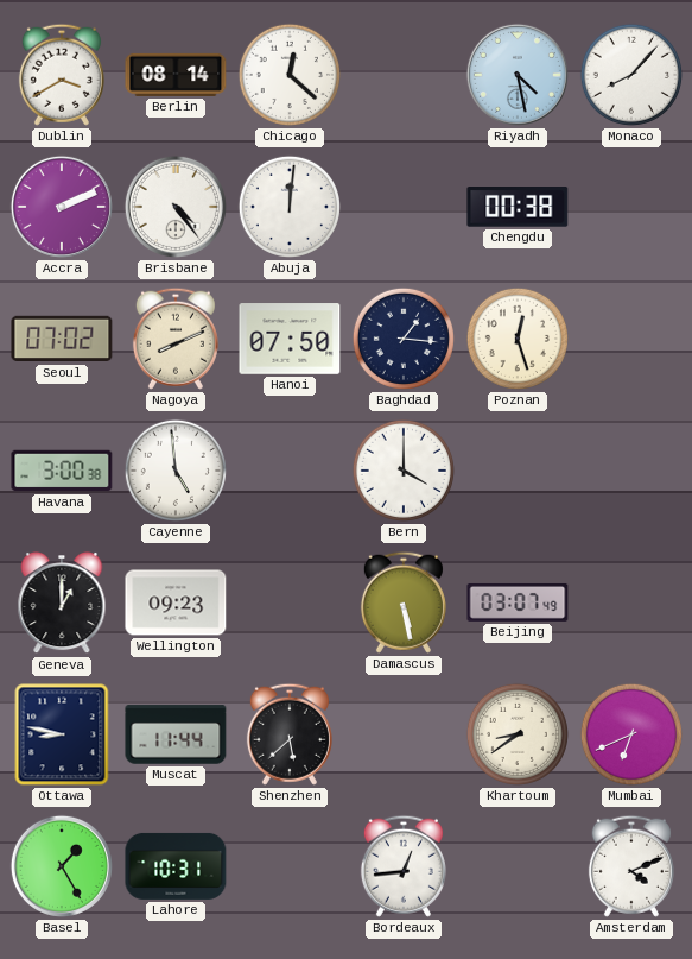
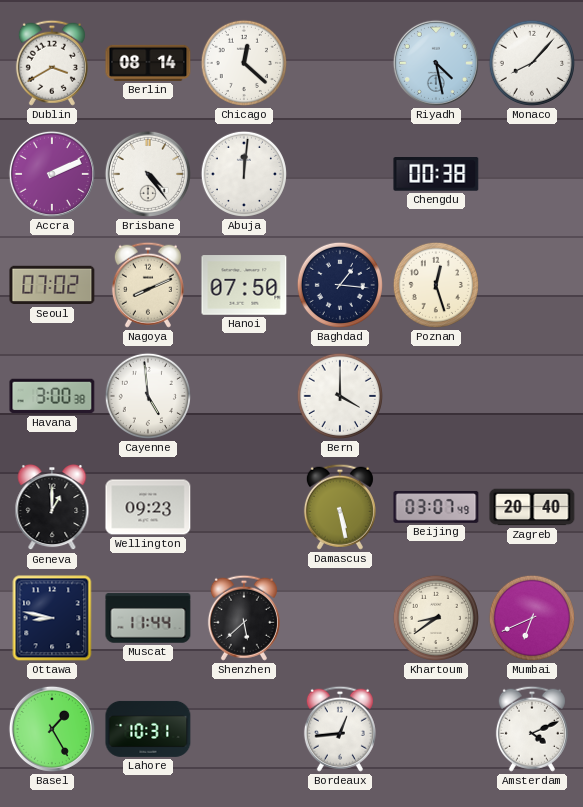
Zagreb: none -> 20:40 (532, 507)
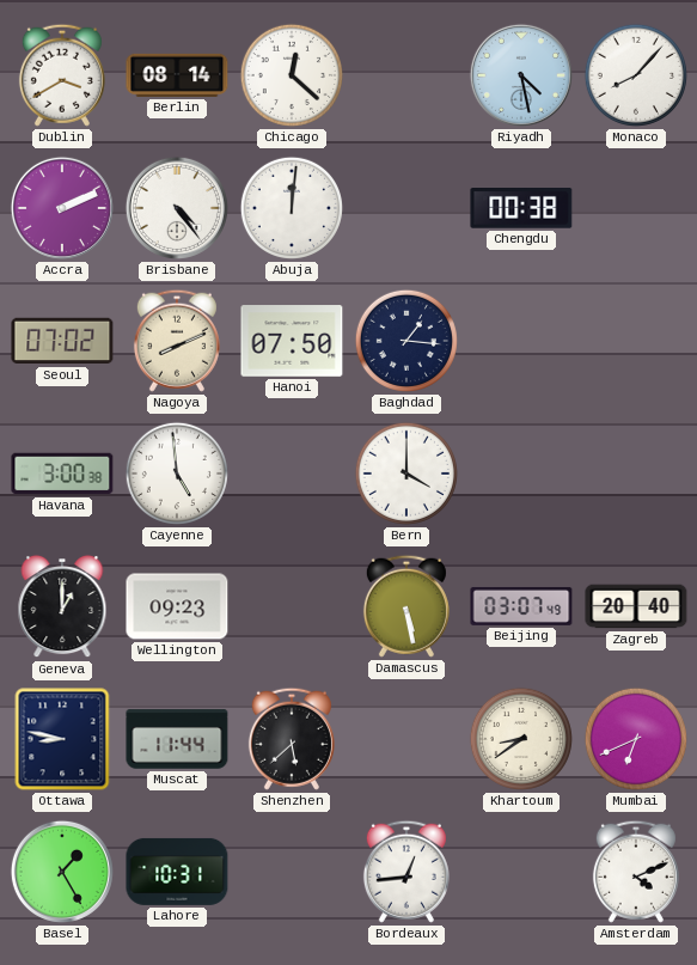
Poznan: 12:27 -> none (436, 285)
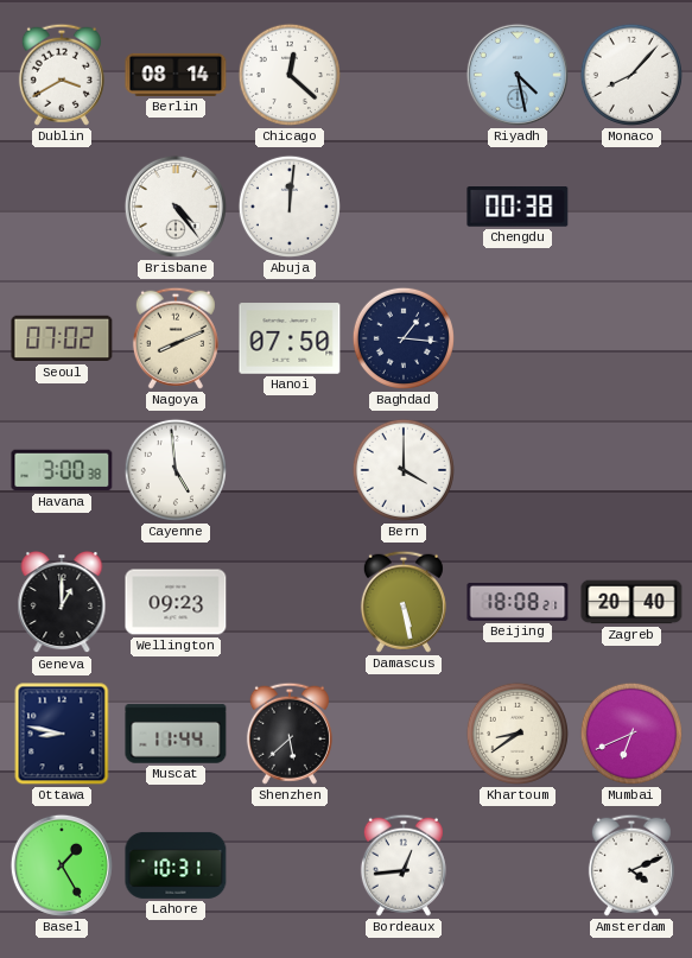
Accra: 2:11 -> none (62, 208)
Beijing: 03:07 -> 18:08 (518, 602)
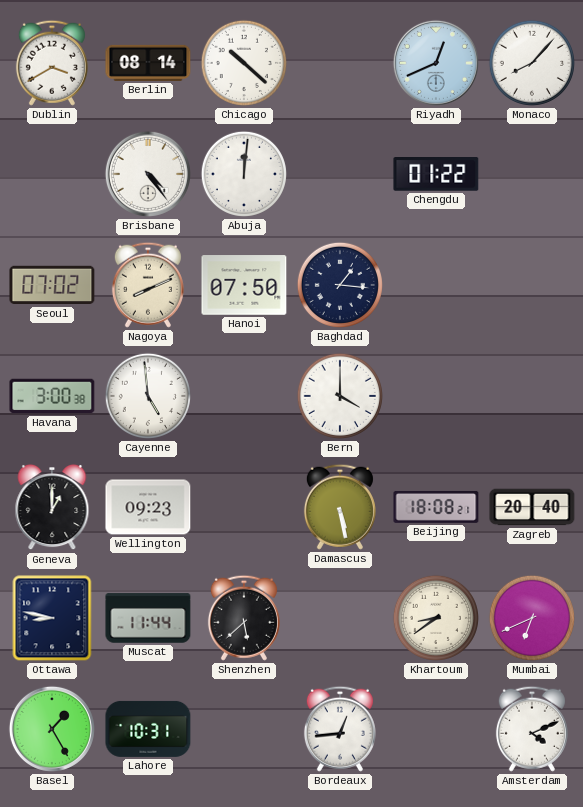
Chicago: 12:22 -> 10:22 (244, 63)
Riyadh: 4:28 -> 12:41 (436, 63)
Chengdu: 00:38 -> 01:22 (436, 175)
